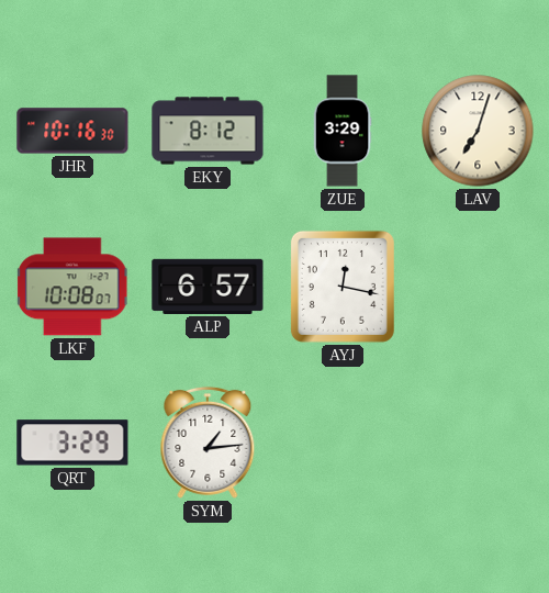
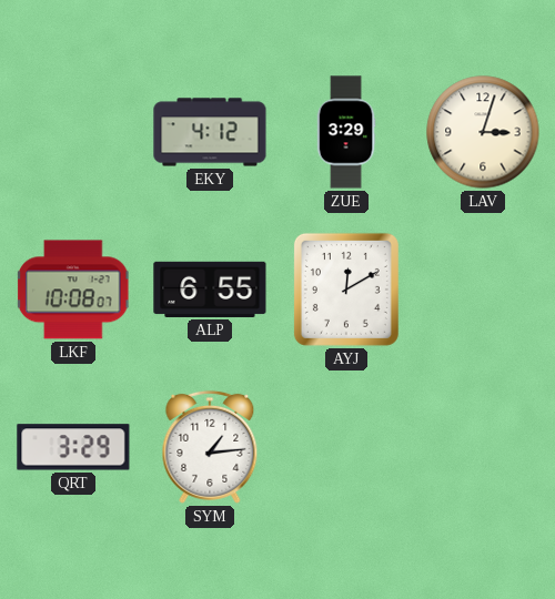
JHR: 10:16 -> none (72, 131)
EKY: 8:12 -> 4:12 (210, 132)
LAV: 7:03 -> 3:03 (483, 132)
ALP: 6:57 -> 6:55 (210, 290)
AYJ: 12:17 -> 12:10 (346, 290)
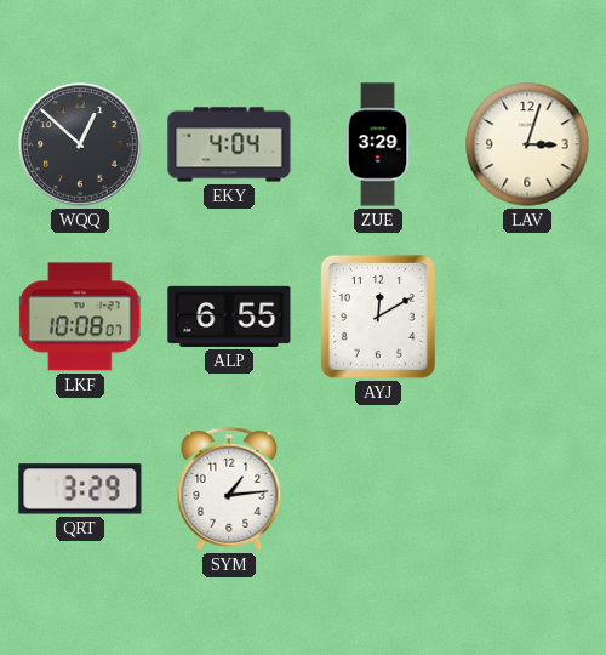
WQQ: none -> 12:52 (80, 144)
EKY: 4:12 -> 4:04 (229, 144)
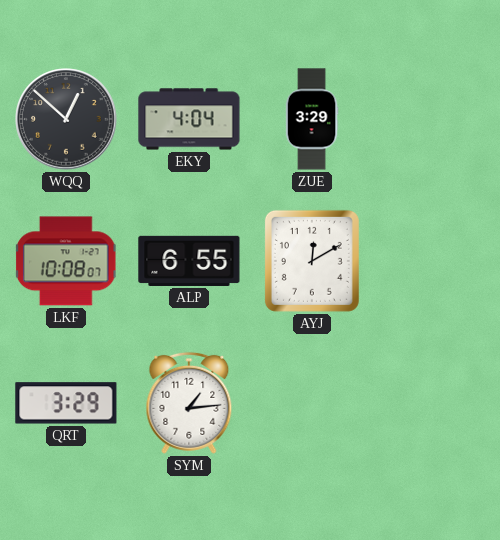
LAV: 3:03 -> none (527, 144)
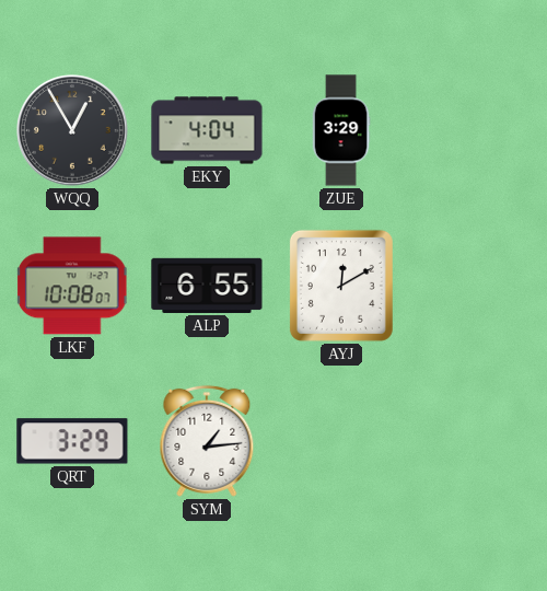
WQQ: 12:52 -> 12:55 (72, 130)
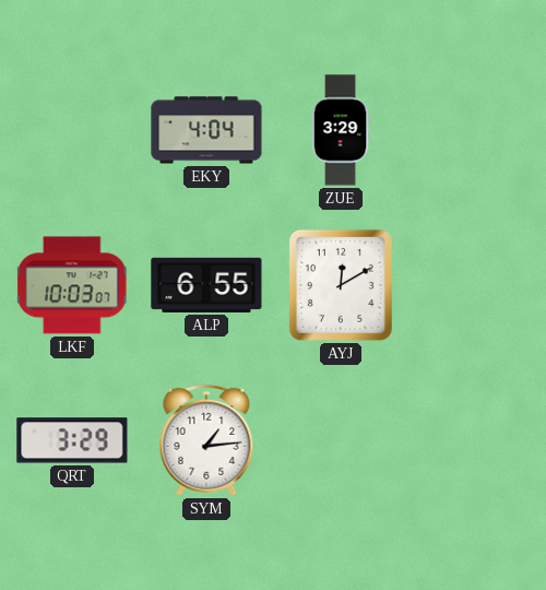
WQQ: 12:55 -> none (72, 130)
LKF: 10:08 -> 10:03 (72, 285)
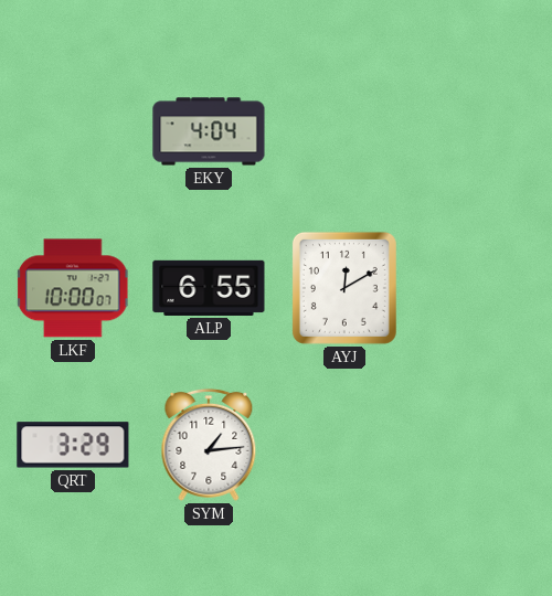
ZUE: 3:29 -> none (341, 130)
LKF: 10:03 -> 10:00 (73, 288)
